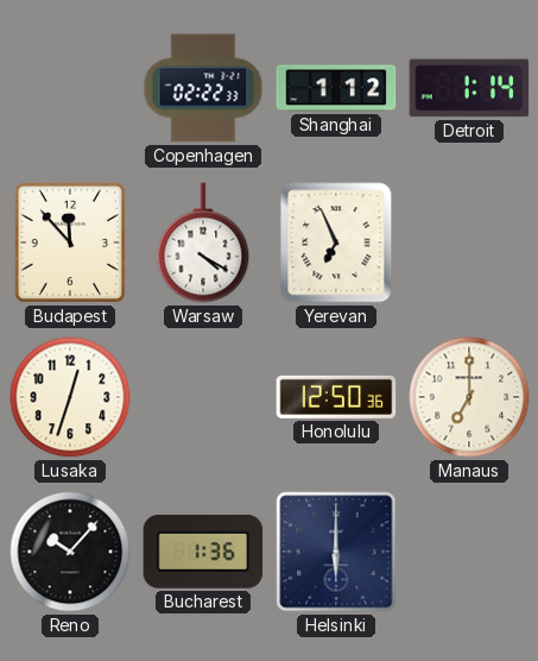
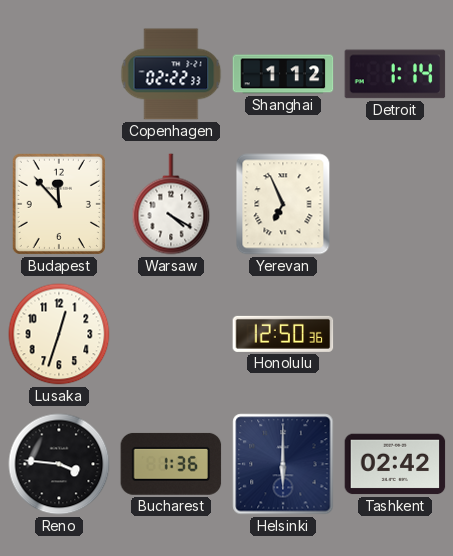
Manaus: 7:00 -> none (469, 397)
Reno: 10:07 -> 3:46 (59, 464)
Tashkent: none -> 02:42 (395, 464)
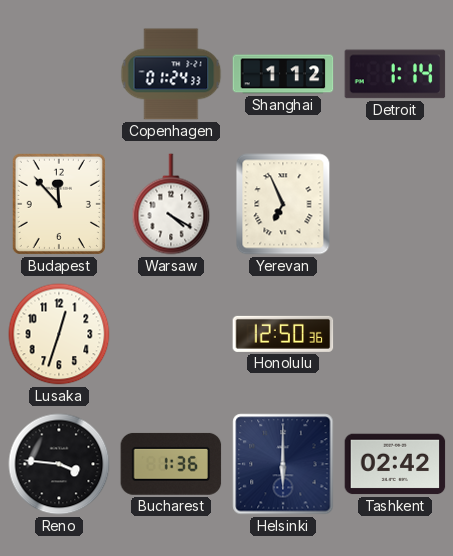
Copenhagen: 02:22 -> 01:24 (171, 74)
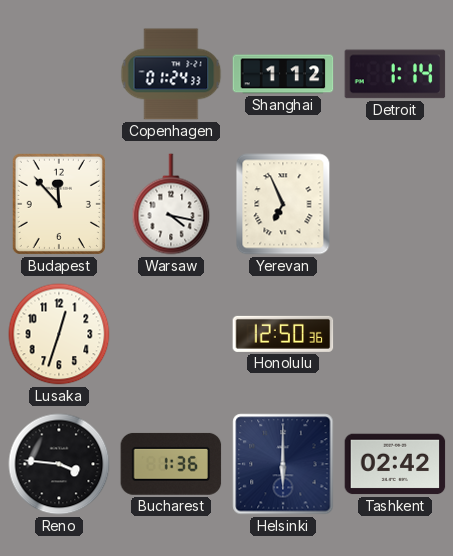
Warsaw: 4:20 -> 4:17 (171, 204)
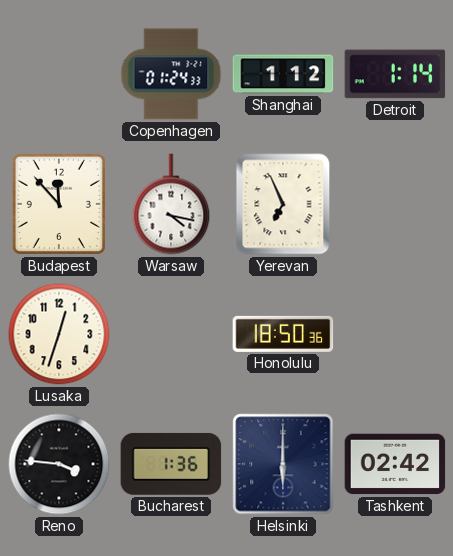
Honolulu: 12:50 -> 18:50 (283, 334)
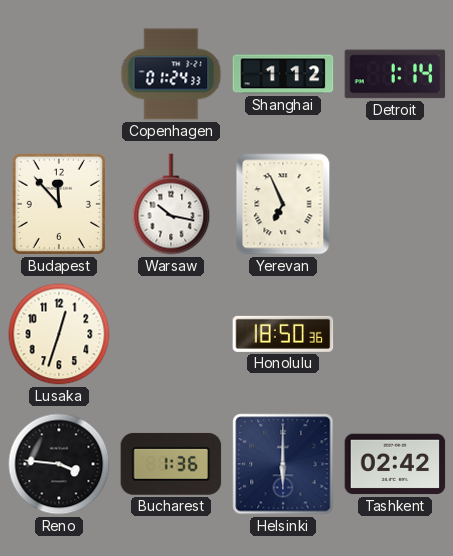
Warsaw: 4:17 -> 10:17 (171, 204)
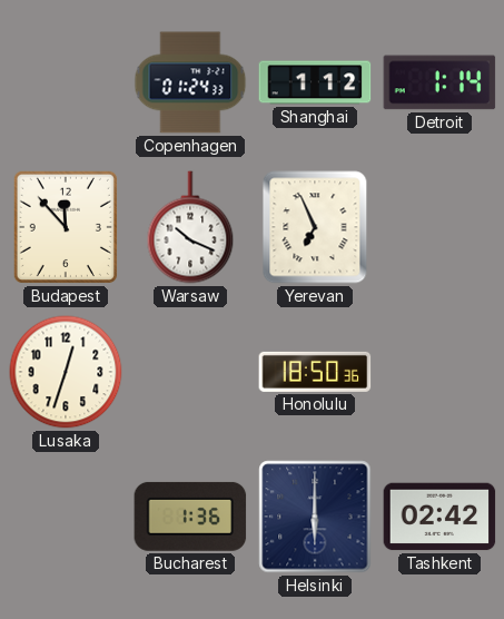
Warsaw: 10:17 -> 10:19 (190, 227)
Reno: 3:46 -> none (59, 464)
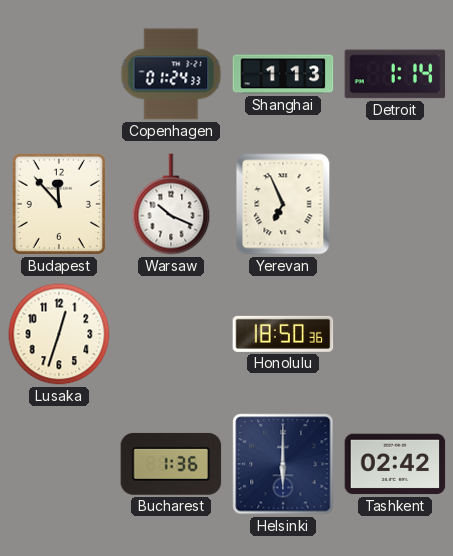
Shanghai: 1:12 -> 1:13 (283, 74)
